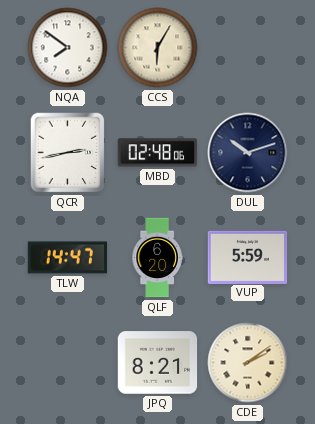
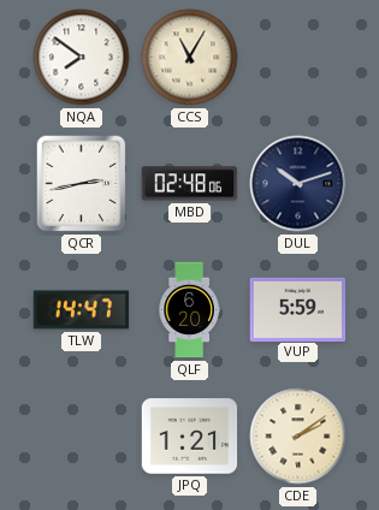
CCS: 6:05 -> 11:05 (190, 58)
JPQ: 8:21 -> 1:21 (190, 437)
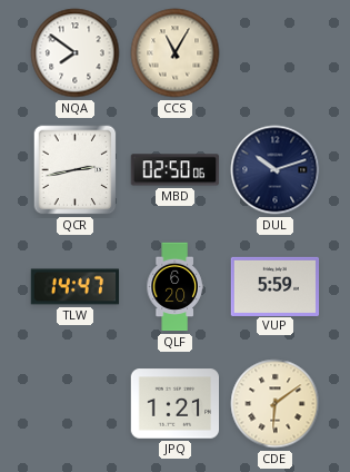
MBD: 02:48 -> 02:50 (176, 170)
CDE: 2:09 -> 6:09 (276, 404)
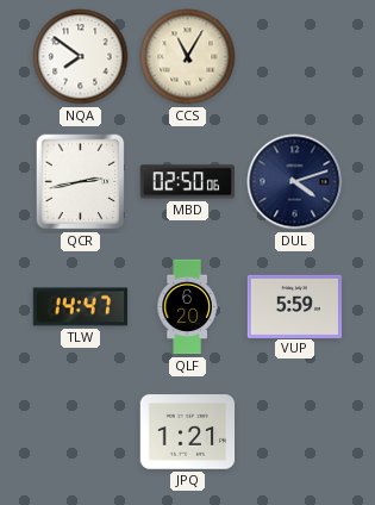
DUL: 10:12 -> 4:12 (295, 182)
CDE: 6:09 -> none (276, 404)
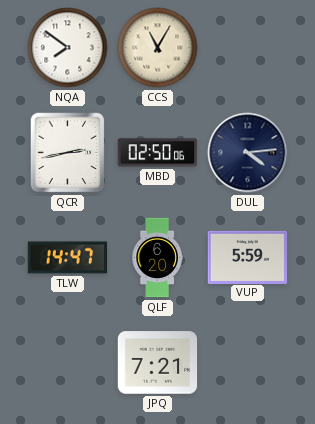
DUL: 4:12 -> 4:14 (248, 153)
JPQ: 1:21 -> 7:21 (158, 363)
